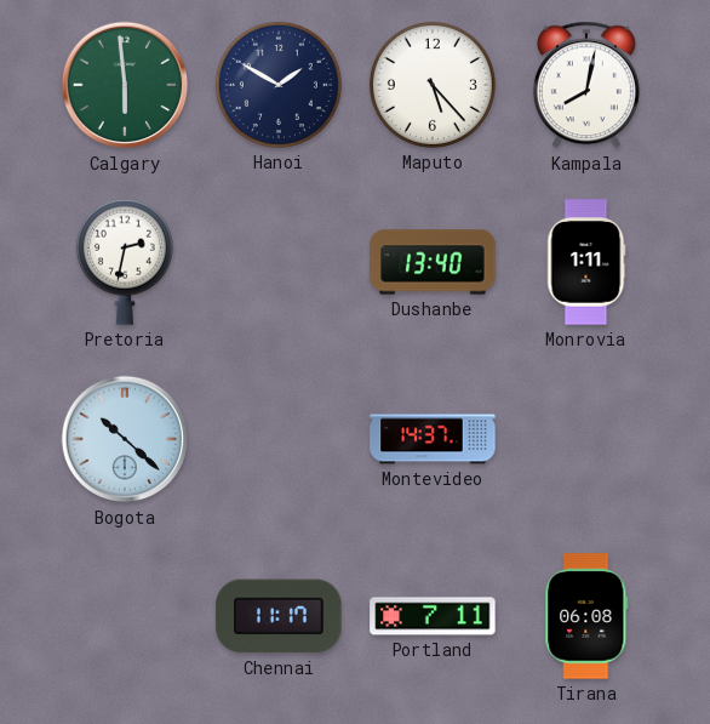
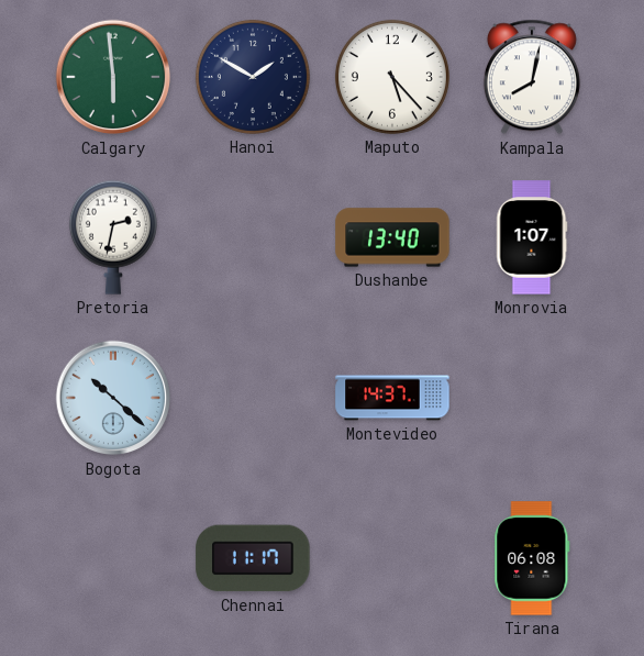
Monrovia: 1:11 -> 1:07 (532, 237)
Portland: 7:11 -> none (433, 616)
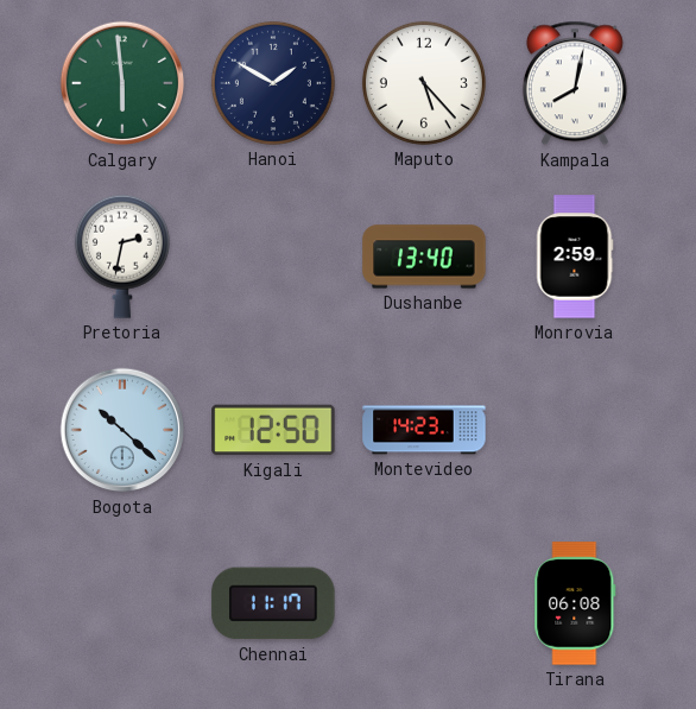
Monrovia: 1:07 -> 2:59 (575, 257)
Kigali: none -> 12:50 (273, 430)
Montevideo: 14:37 -> 14:23 (424, 430)
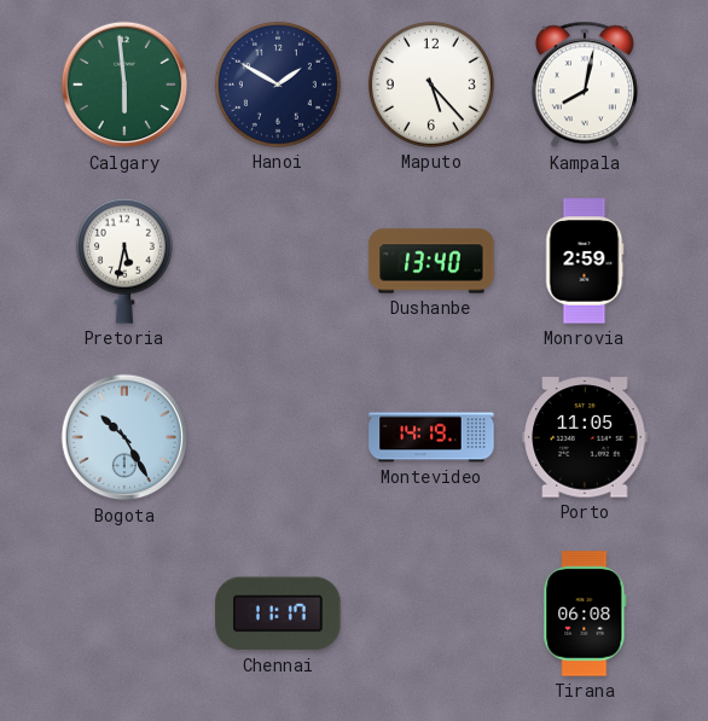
Pretoria: 2:32 -> 5:32 (124, 261)
Bogota: 10:22 -> 10:25 (124, 437)
Kigali: 12:50 -> none (273, 430)
Montevideo: 14:23 -> 14:19 (431, 437)
Porto: none -> 11:05 (585, 437)
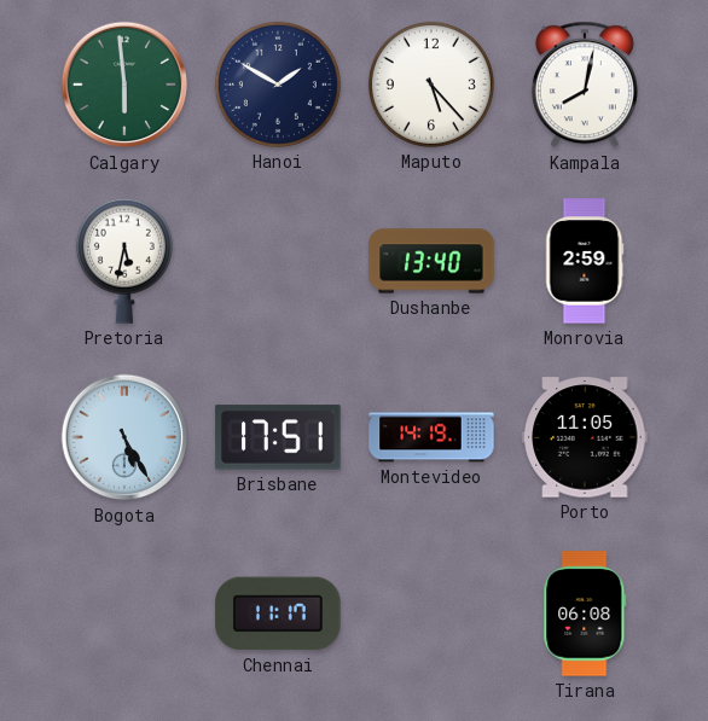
Bogota: 10:25 -> 5:25 (124, 437)
Brisbane: none -> 17:51 (278, 437)
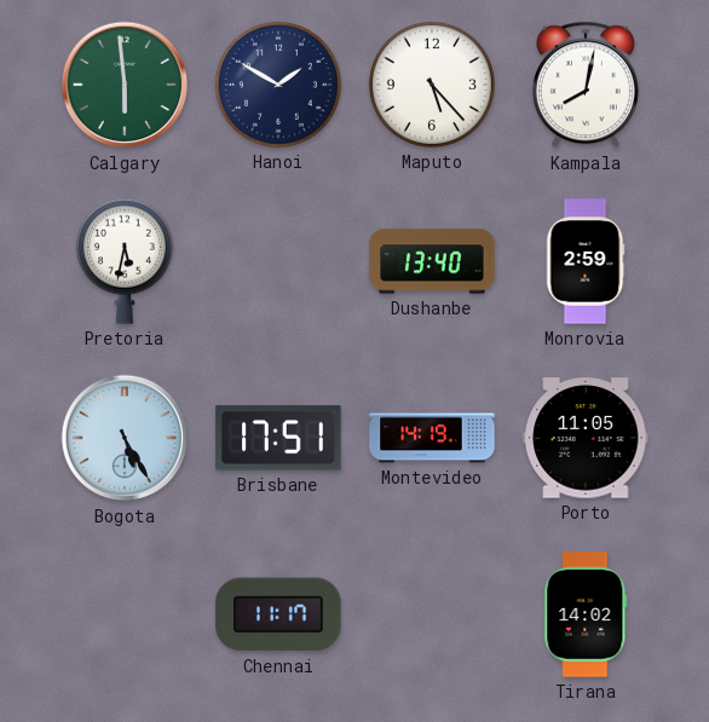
Tirana: 06:08 -> 14:02 (586, 614)
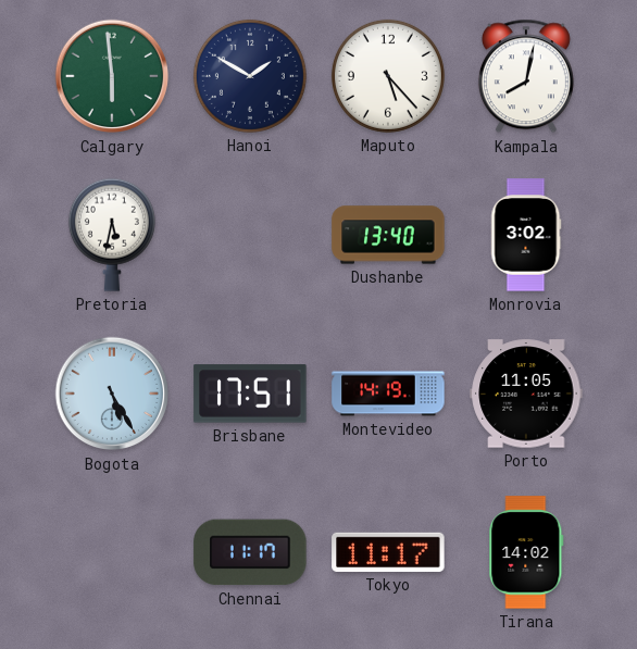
Monrovia: 2:59 -> 3:02 (526, 235)
Tokyo: none -> 11:17 (388, 552)
